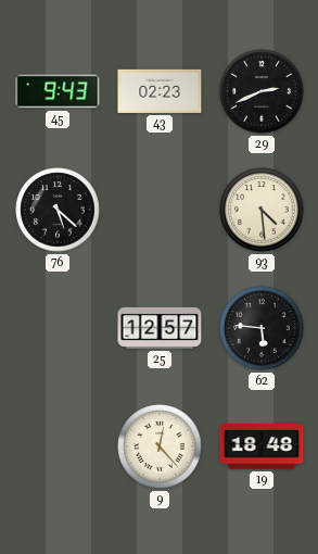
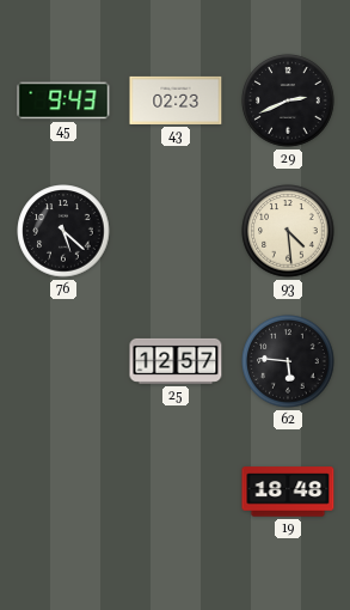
9: 12:23 -> none (160, 446)
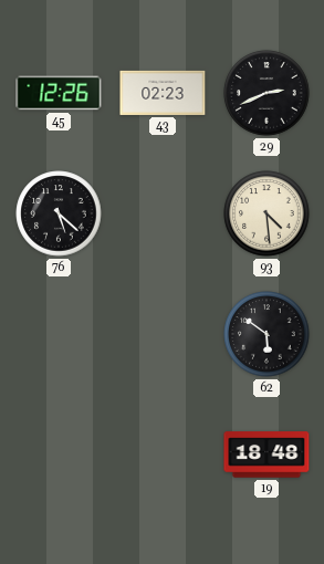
45: 9:43 -> 12:26 (59, 93)
25: 12:57 -> none (176, 361)
62: 5:46 -> 5:51 (266, 334)
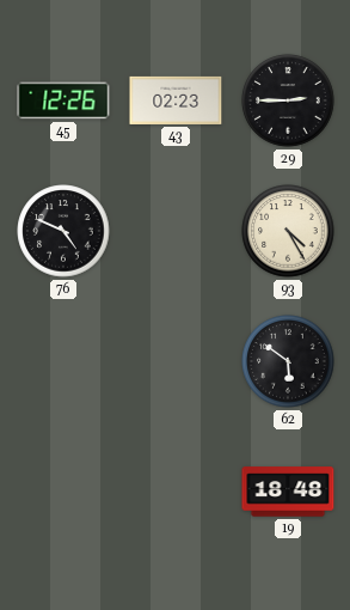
29: 2:41 -> 2:45 (288, 100)
76: 5:22 -> 4:49 (63, 231)
93: 4:29 -> 4:25 (288, 231)
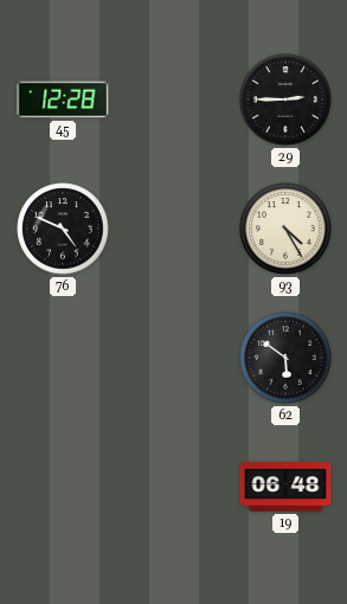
45: 12:26 -> 12:28 (63, 99)
43: 02:23 -> none (176, 100)
19: 18:48 -> 06:48 (285, 487)
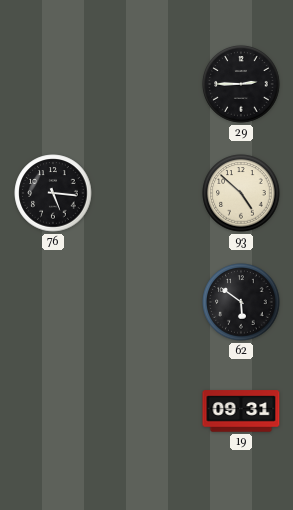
45: 12:28 -> none (63, 99)
76: 4:49 -> 5:16 (53, 193)
93: 4:25 -> 4:52 (241, 193)
19: 06:48 -> 09:31 (241, 411)
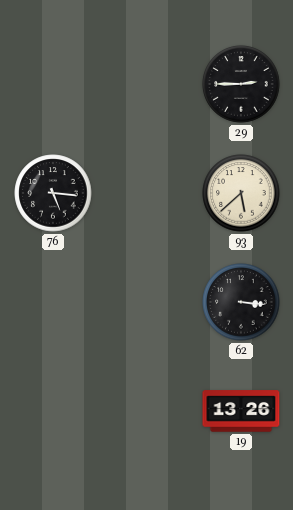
93: 4:52 -> 5:38 (241, 193)
62: 5:51 -> 3:16 (241, 302)
19: 09:31 -> 13:26 (241, 411)
